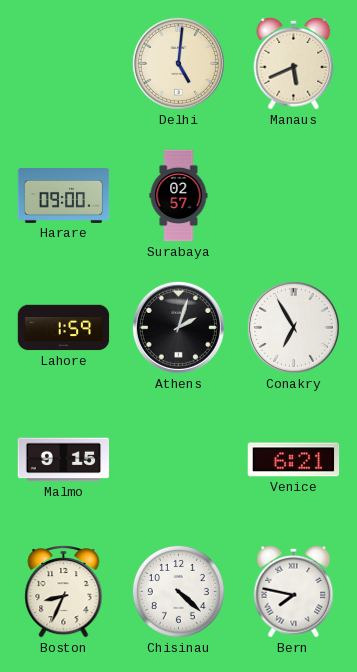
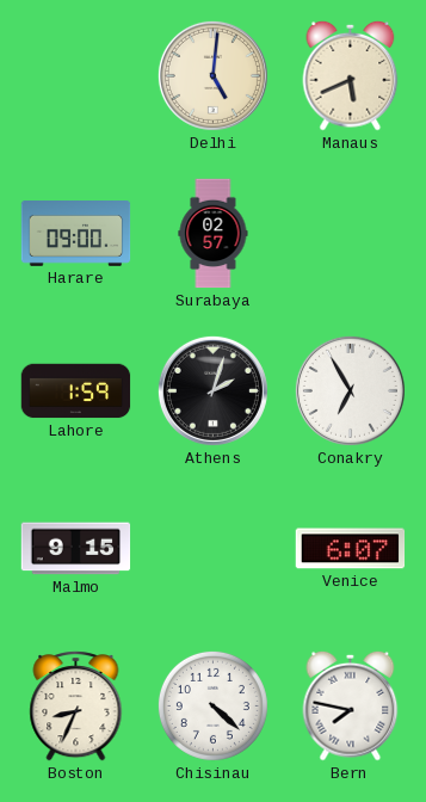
Venice: 6:21 -> 6:07 (351, 549)
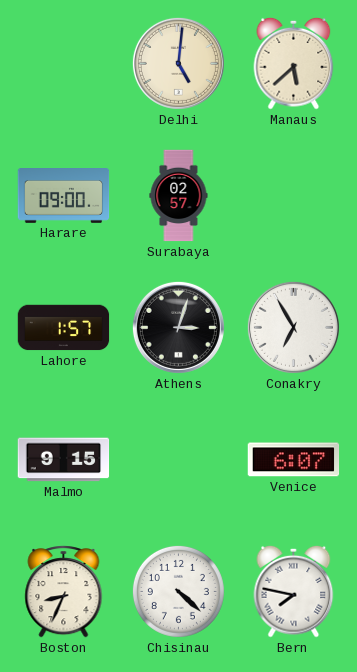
Manaus: 5:41 -> 5:38 (294, 63)
Lahore: 1:59 -> 1:57 (64, 328)
Athens: 2:03 -> 3:03 (178, 327)
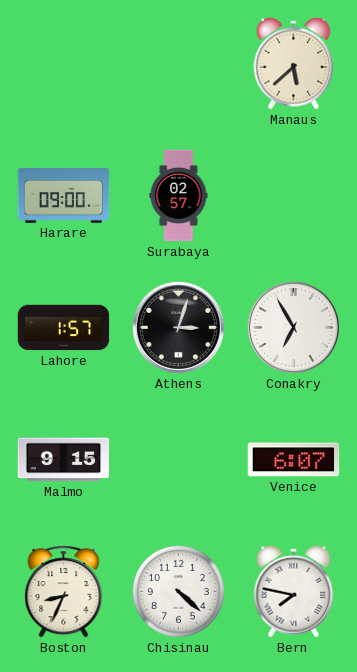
Delhi: 5:01 -> none (178, 63)
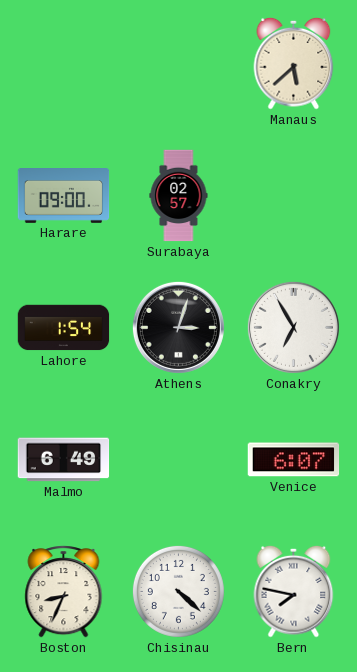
Lahore: 1:57 -> 1:54 (64, 328)
Malmo: 9:15 -> 6:49 (64, 460)
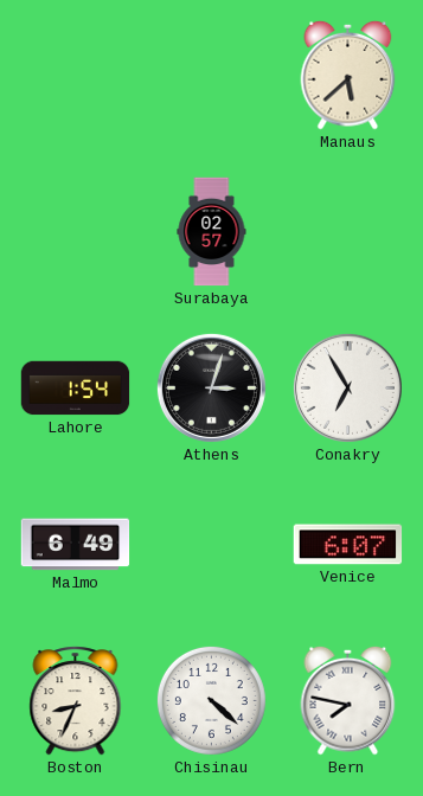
Harare: 09:00 -> none (64, 196)
